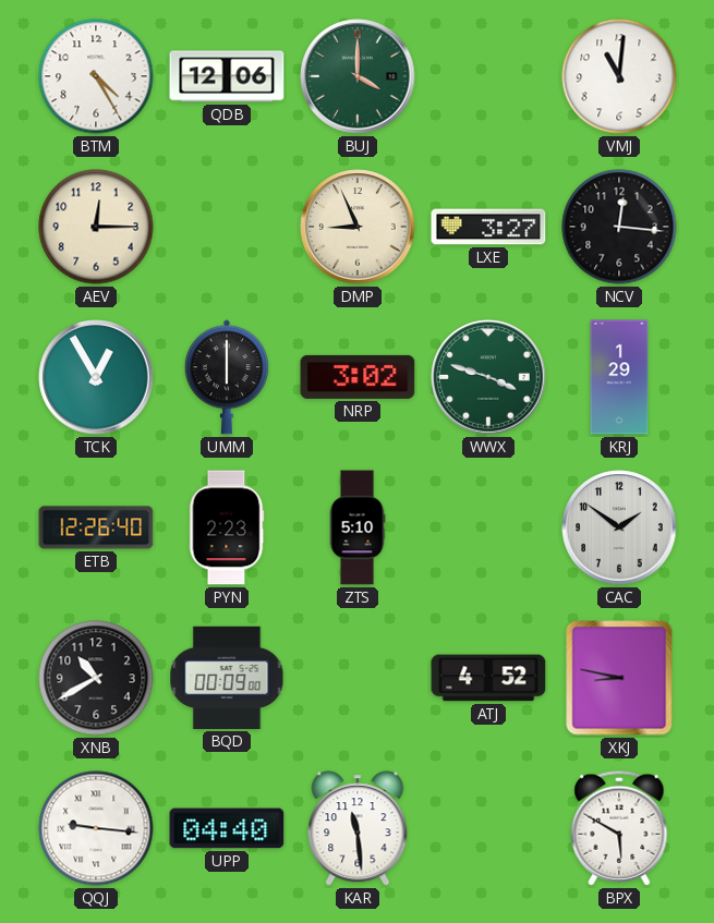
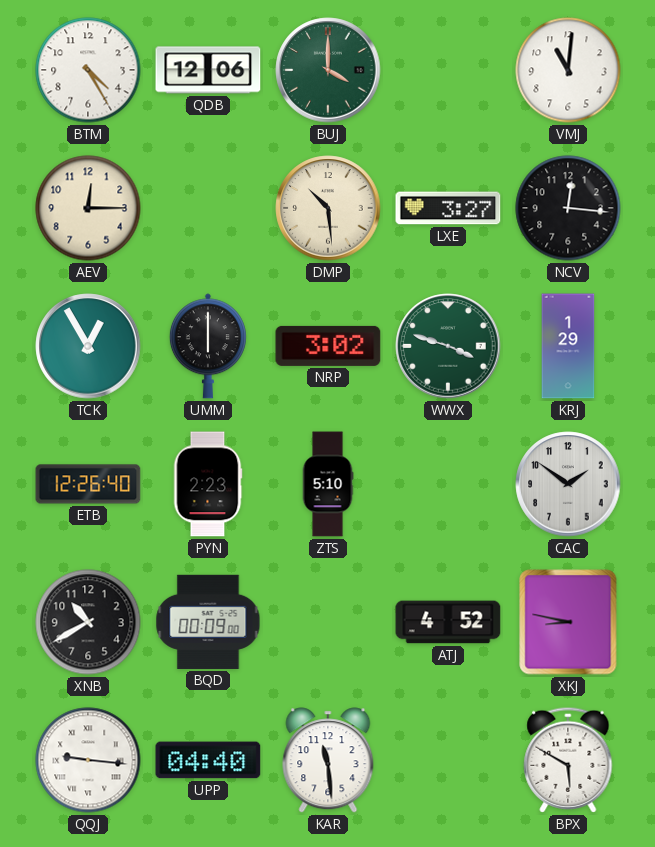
DMP: 8:56 -> 10:29 (328, 208)
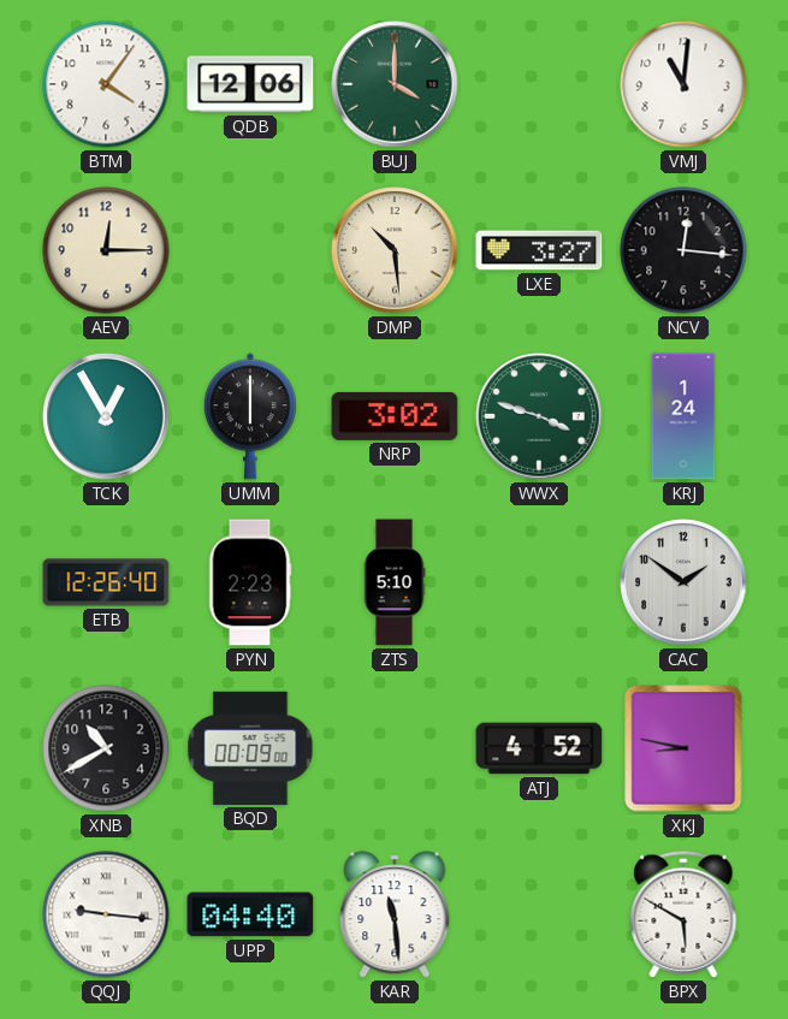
BTM: 4:25 -> 4:06 (106, 84)
KRJ: 1:29 -> 1:24 (683, 416)
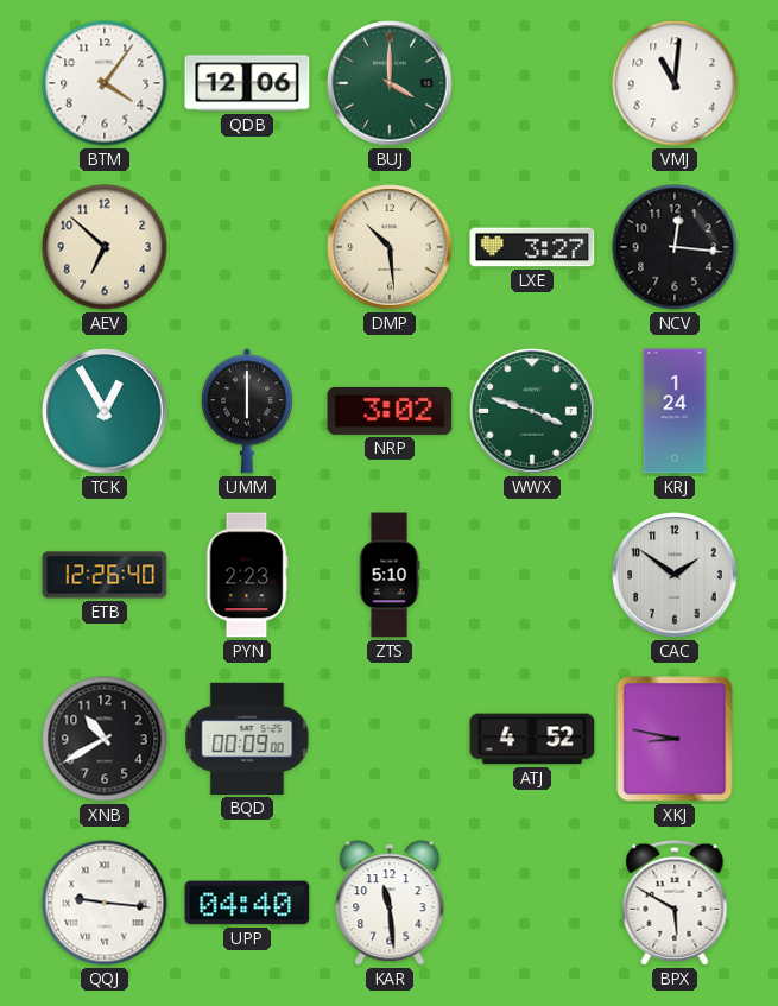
AEV: 12:15 -> 6:52 (105, 247)
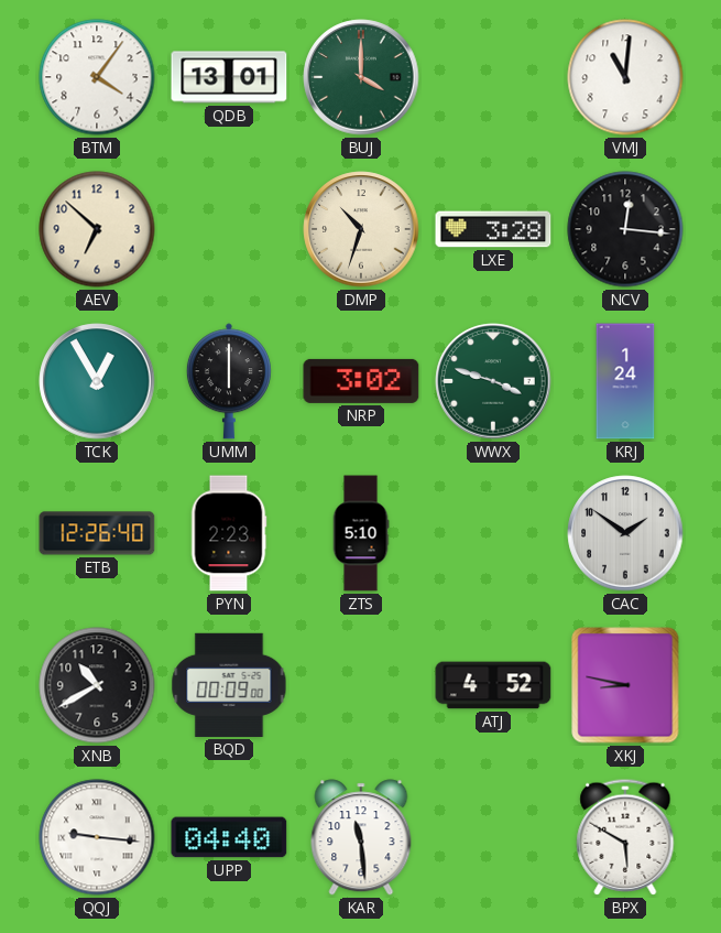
QDB: 12:06 -> 13:01 (229, 77)
DMP: 10:29 -> 10:33 (361, 229)
LXE: 3:27 -> 3:28 (493, 229)
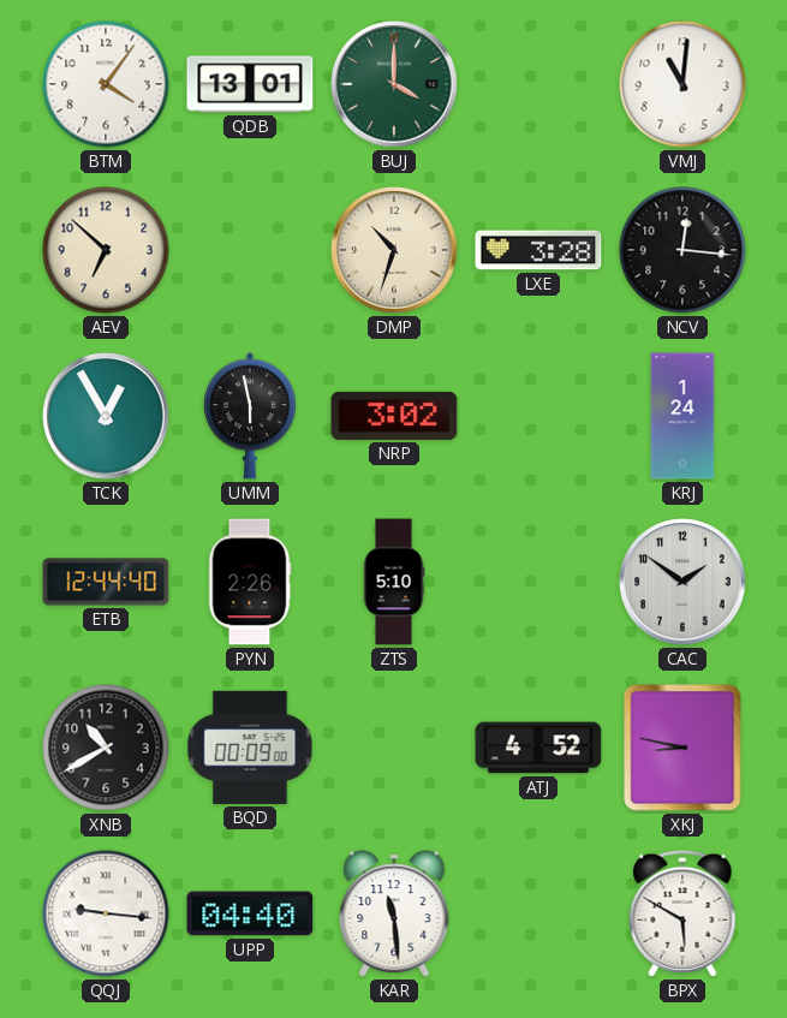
UMM: 6:00 -> 5:58 (250, 416)
WWX: 3:48 -> none (493, 381)
ETB: 12:26 -> 12:44 (106, 582)
PYN: 2:23 -> 2:26 (250, 582)
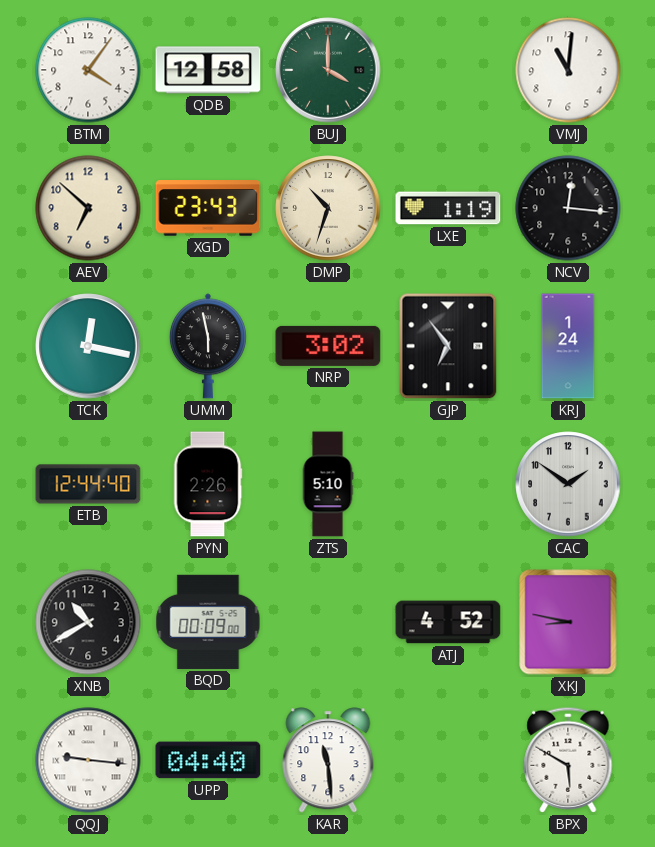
QDB: 13:01 -> 12:58 (208, 70)
XGD: none -> 23:43 (208, 208)
LXE: 3:28 -> 1:19 (448, 208)
TCK: 12:55 -> 12:17 (88, 346)
GJP: none -> 6:54 (448, 346)
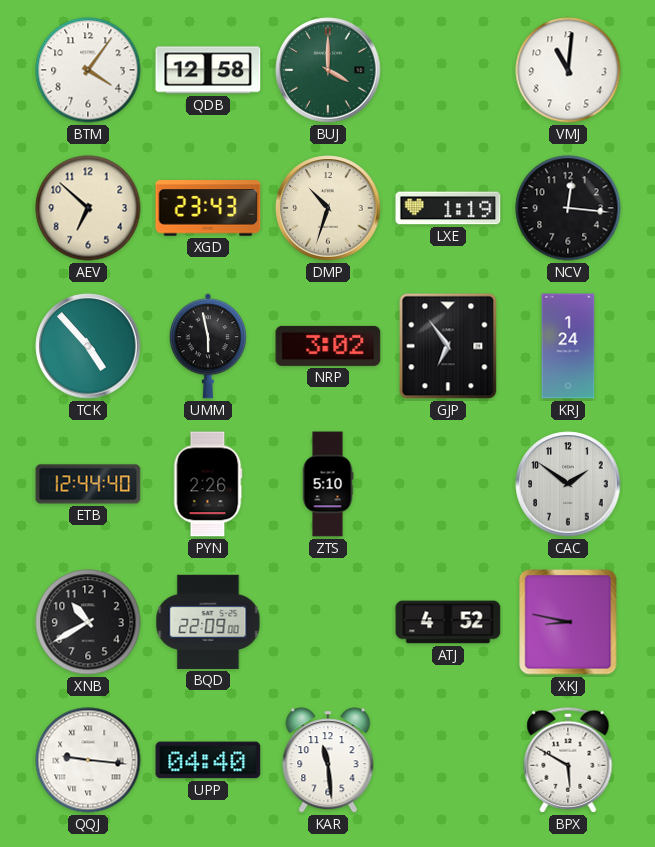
TCK: 12:17 -> 4:53 (88, 346)
BQD: 00:09 -> 22:09 (208, 622)
